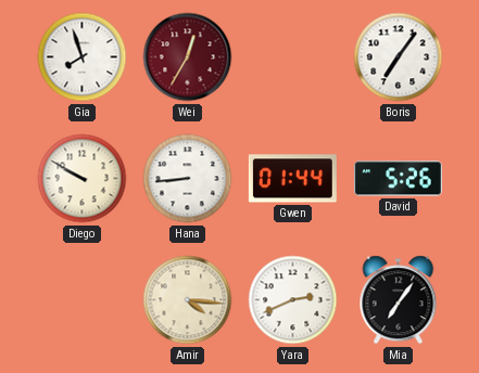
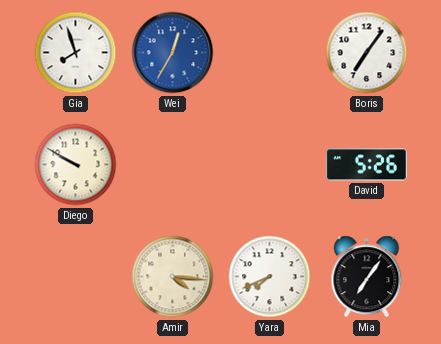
Wei dial: burgundy -> blue (173, 53)
Hana: 8:44 -> none (188, 179)
Gwen: 01:44 -> none (292, 179)
Yara: 2:41 -> 7:41 (270, 277)
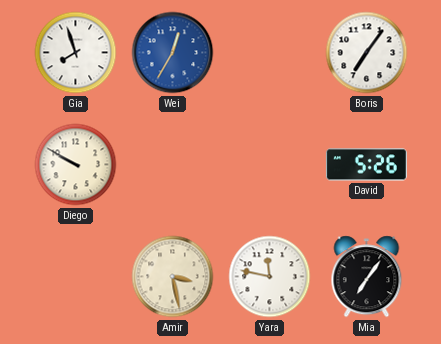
Amir: 4:16 -> 3:28 (173, 277)
Yara: 7:41 -> 11:47 (270, 277)
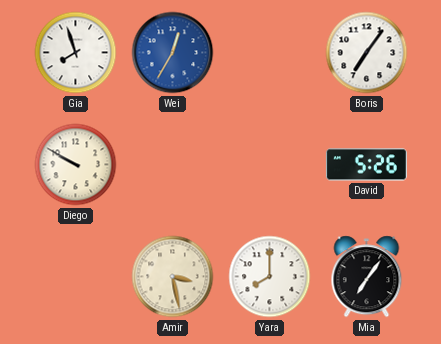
Yara: 11:47 -> 8:00 (270, 277)
